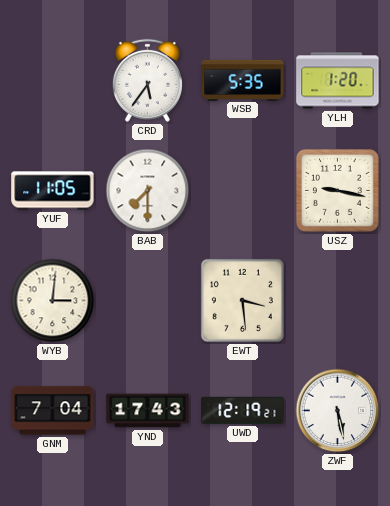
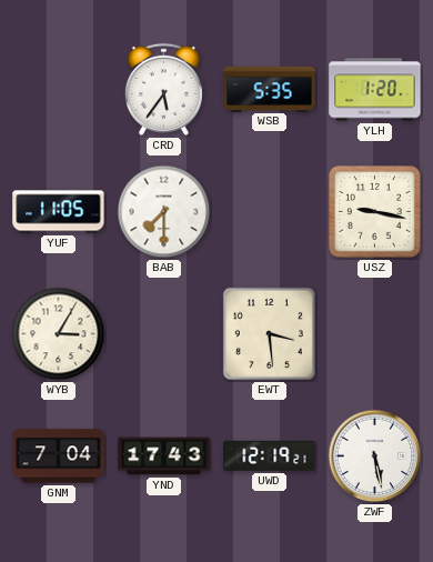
WYB: 3:01 -> 3:05 (59, 334)
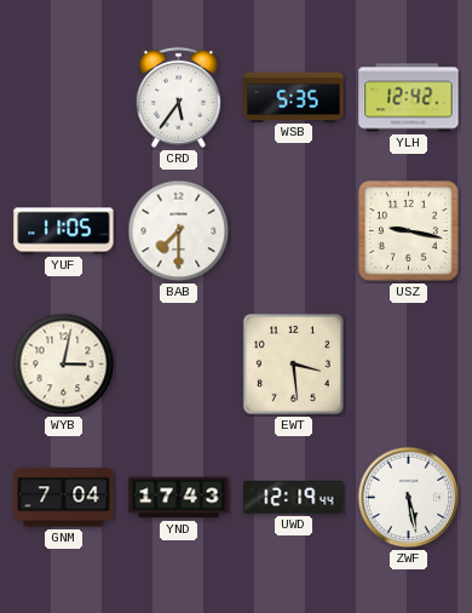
YLH: 1:20 -> 12:42 (409, 98)
WYB: 3:05 -> 3:02 (64, 365)
UWD: 12:19:21 -> 12:19:44 (294, 497)
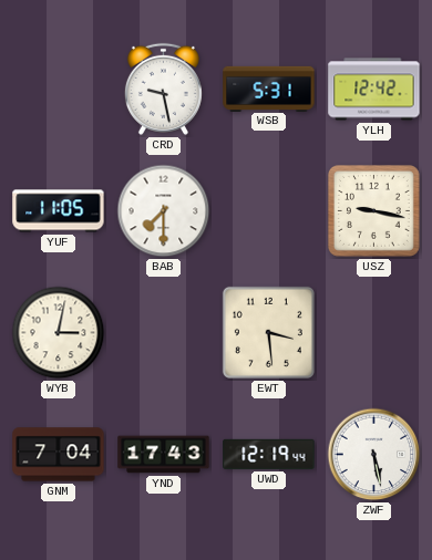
CRD: 5:36 -> 9:28 (163, 89)
WSB: 5:35 -> 5:31 (269, 89)
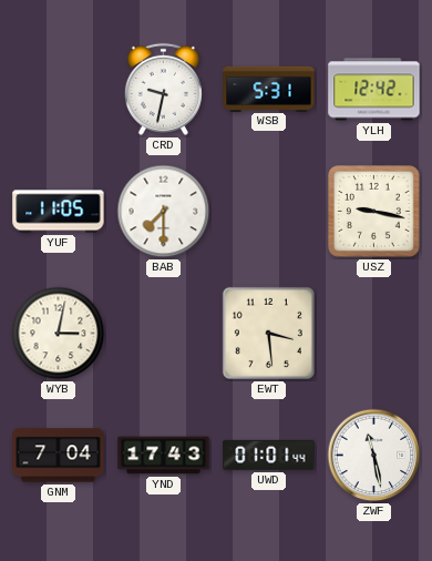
CRD: 9:28 -> 9:32 (163, 89)
UWD: 12:19 -> 01:01 (269, 455)
ZWF: 5:28 -> 11:28 (374, 456)
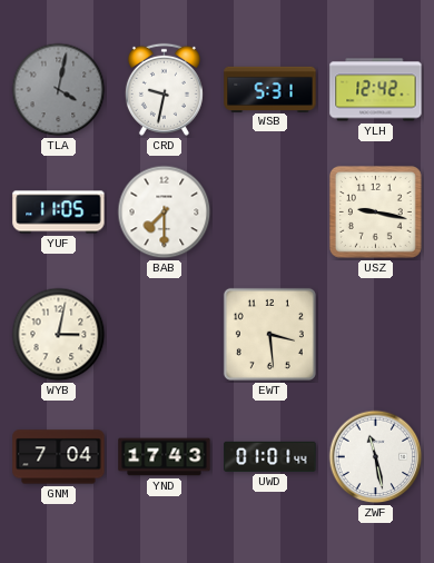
TLA: none -> 4:02 (59, 90)
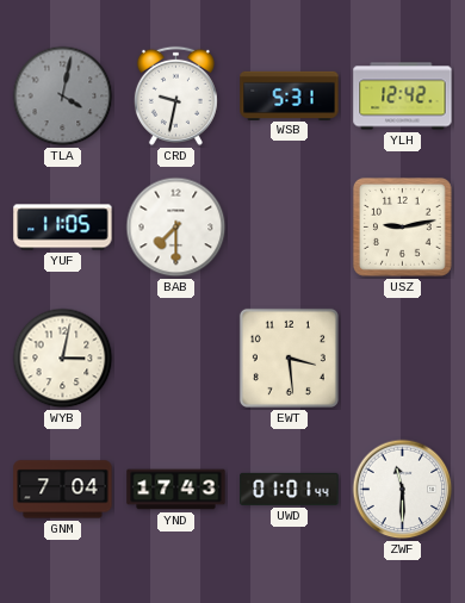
USZ: 9:17 -> 9:13 (402, 226)
ZWF: 11:28 -> 11:30 (403, 490)
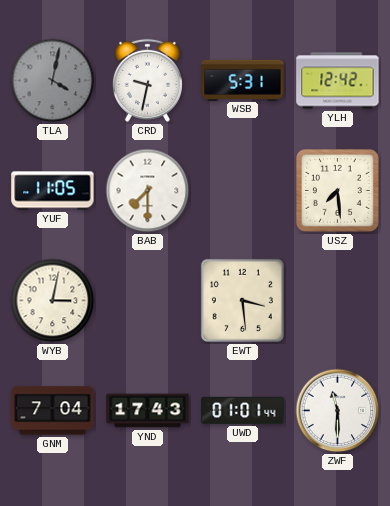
USZ: 9:13 -> 7:29 (337, 190)
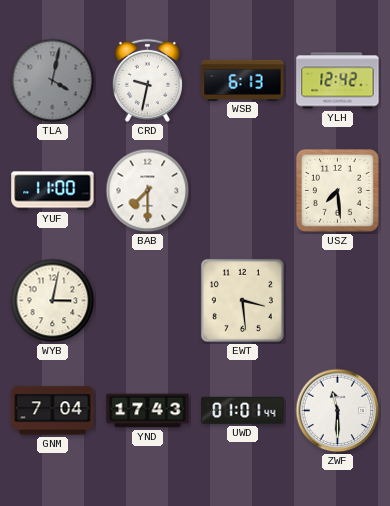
WSB: 5:31 -> 6:13 (243, 80)
YUF: 11:05 -> 11:00 (53, 191)
